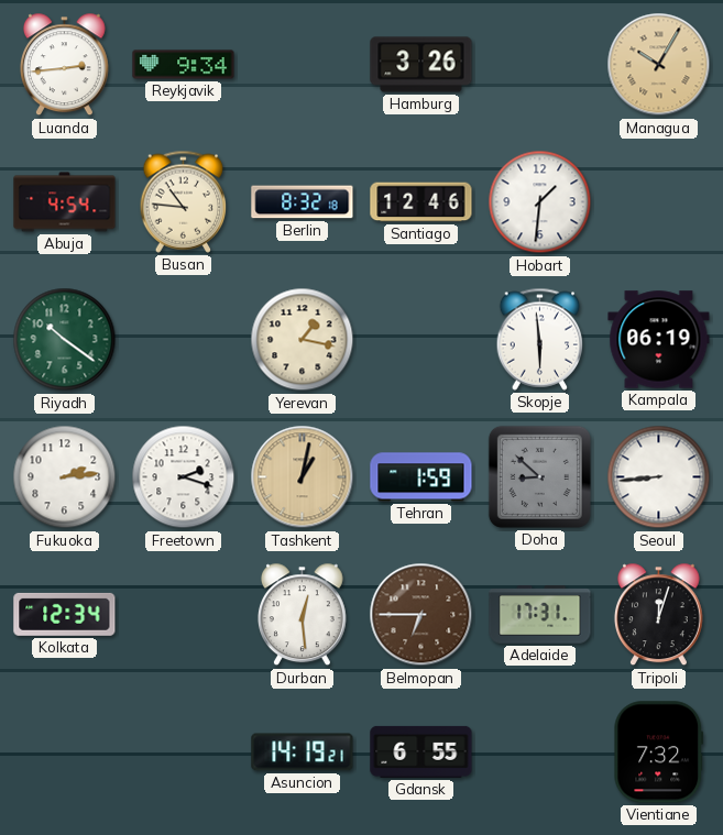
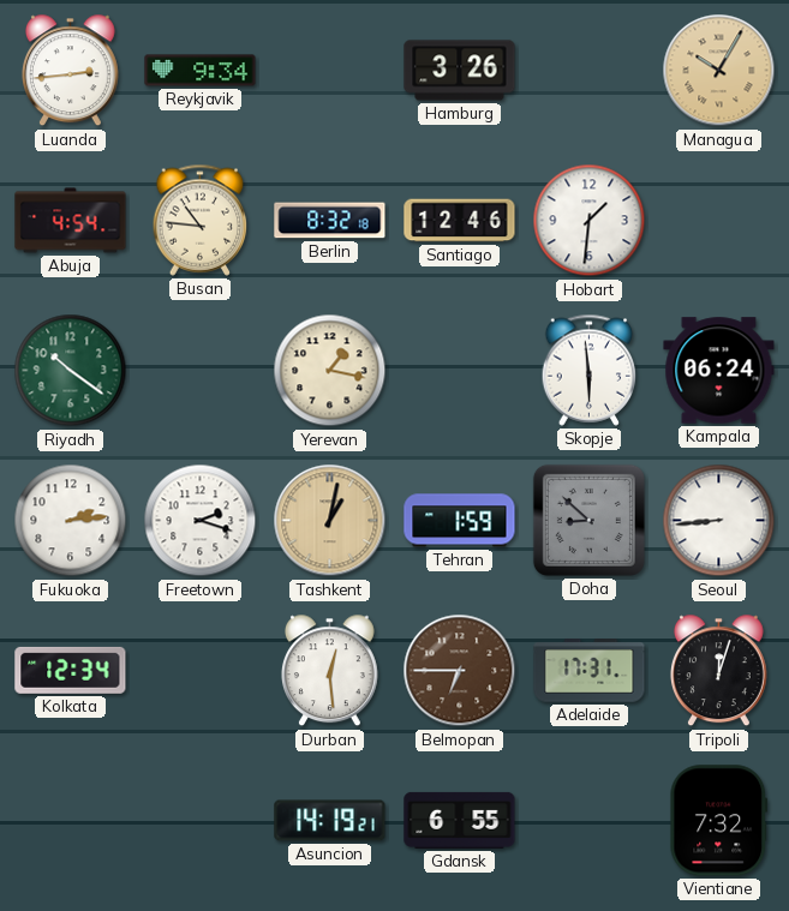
Kampala: 06:19 -> 06:24 (719, 371)
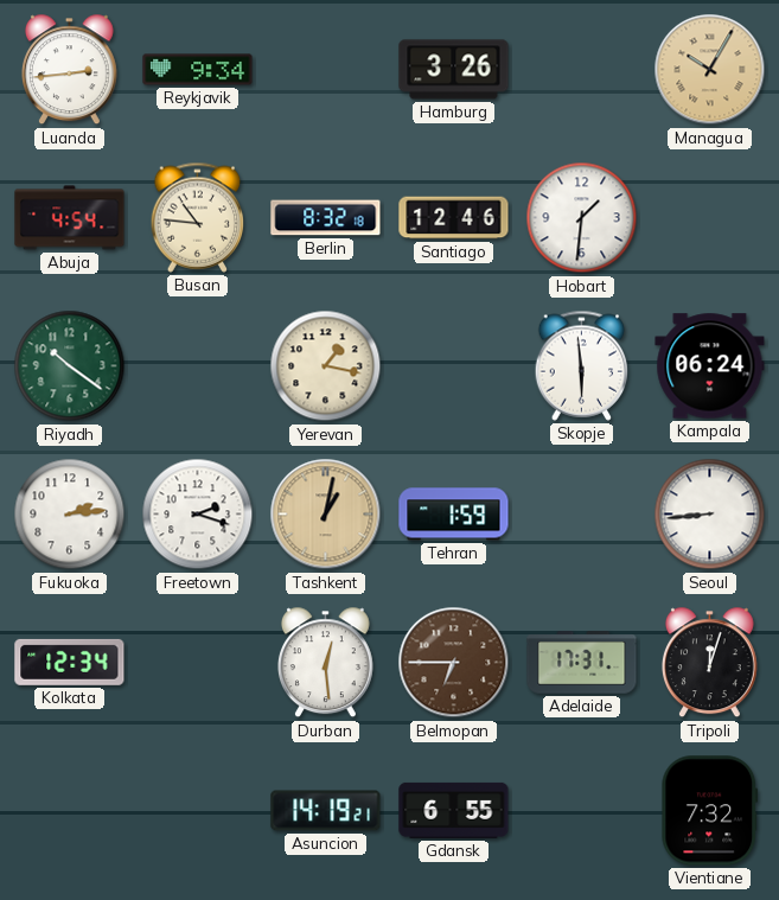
Doha: 8:52 -> none (588, 520)
